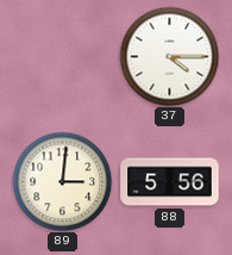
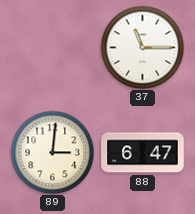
37: 4:15 -> 11:15 (142, 47)
88: 5:56 -> 6:47 (143, 153)
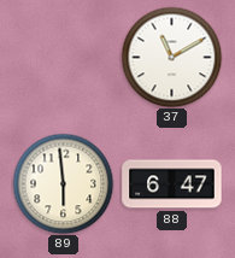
37: 11:15 -> 11:10 (171, 57)
89: 3:01 -> 5:59 (63, 183)
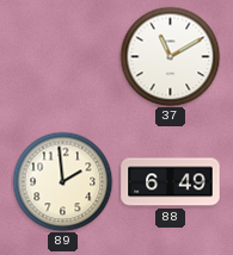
89: 5:59 -> 1:59 (62, 181)
88: 6:47 -> 6:49 (171, 182)
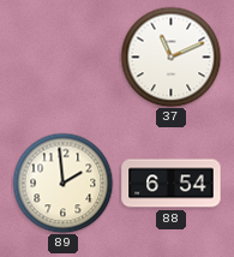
37: 11:10 -> 11:11 (170, 56)
88: 6:49 -> 6:54 (172, 184)
